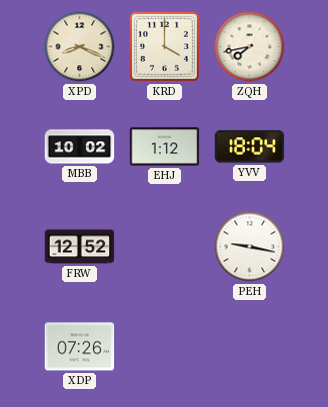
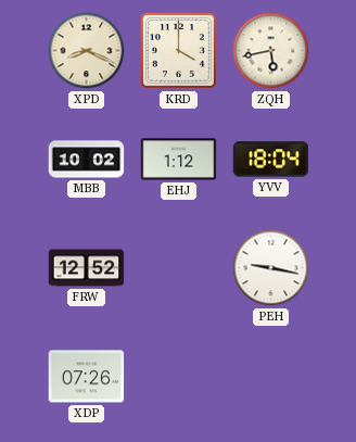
ZQH: 7:43 -> 5:43 (271, 51)
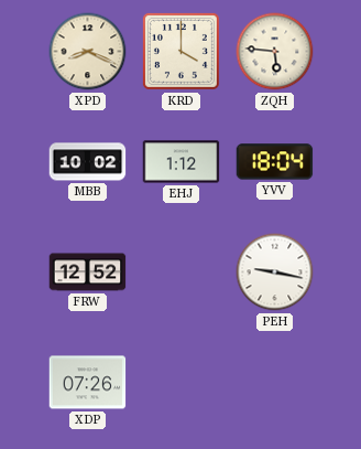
ZQH: 5:43 -> 5:46 (275, 52)
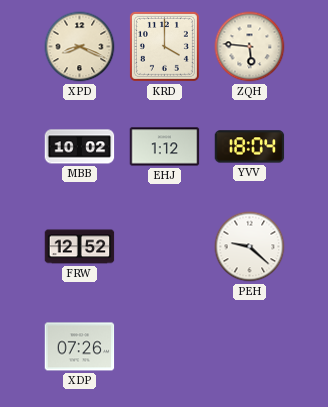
PEH: 9:17 -> 9:22 (250, 247)
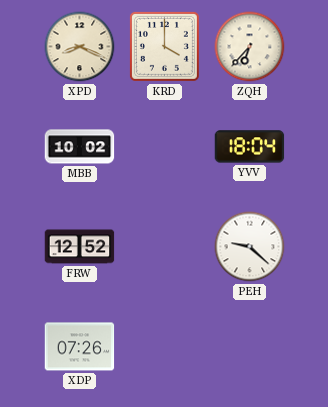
ZQH: 5:46 -> 6:37 (250, 47)
EHJ: 1:12 -> none (165, 147)
